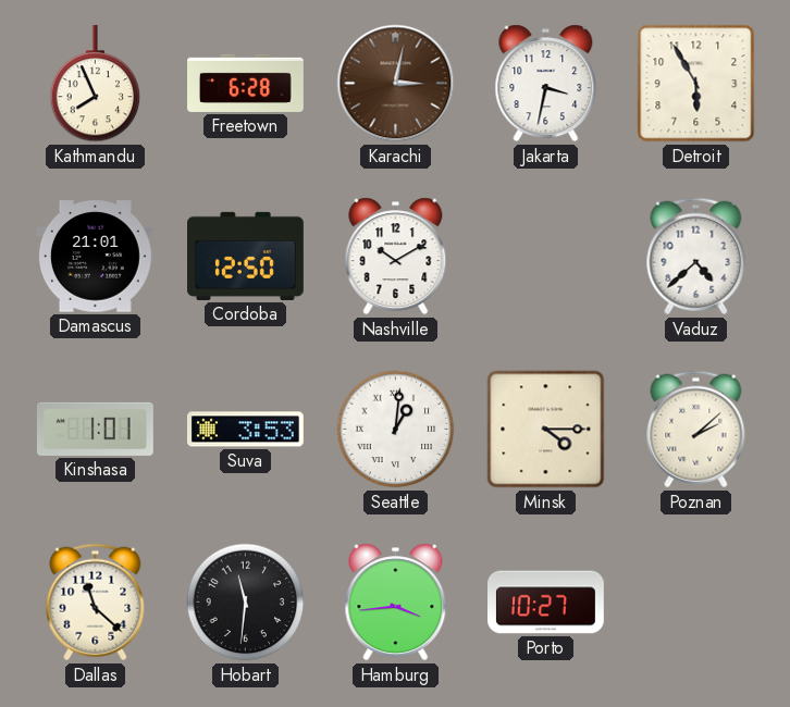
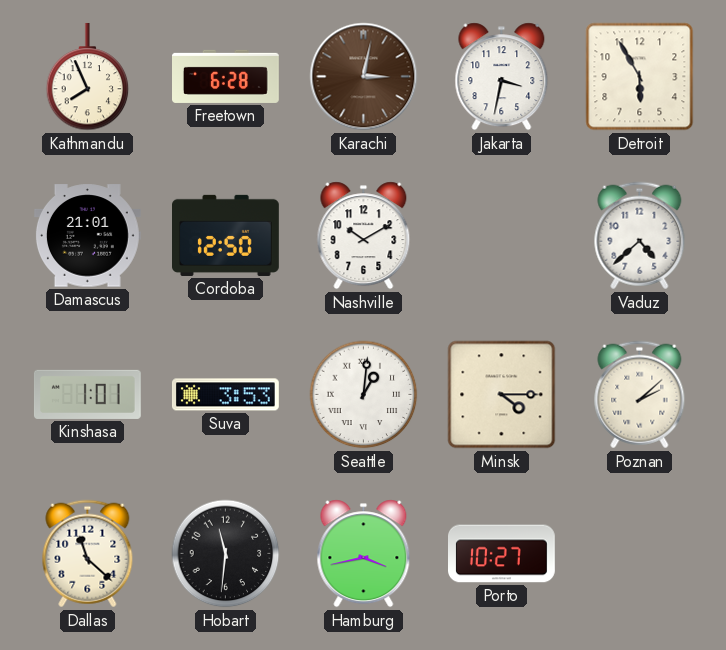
Hamburg: 3:44 -> 3:43 (364, 554)
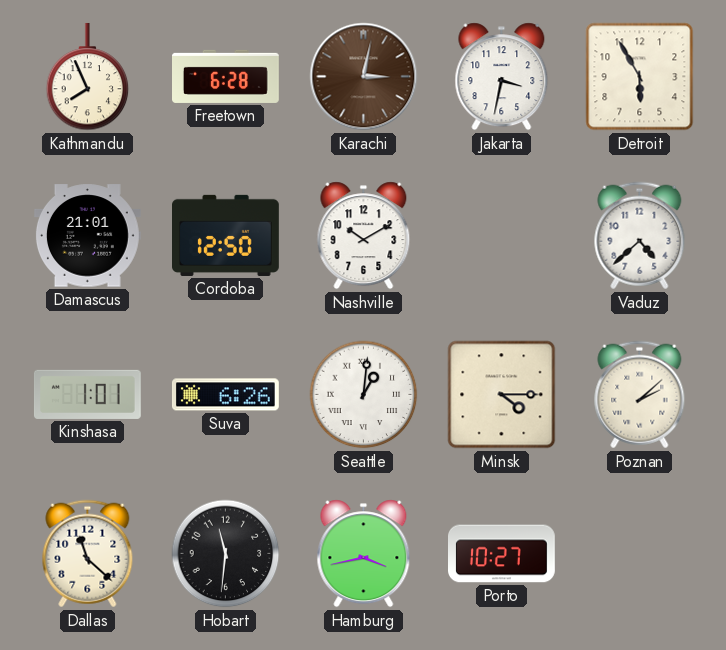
Suva: 3:53 -> 6:26 (225, 395)
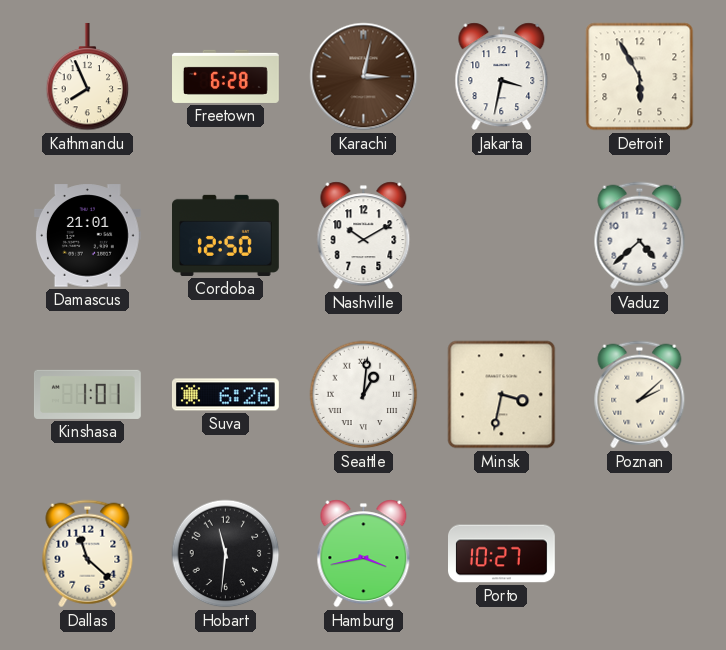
Minsk: 4:15 -> 3:32 (502, 395)
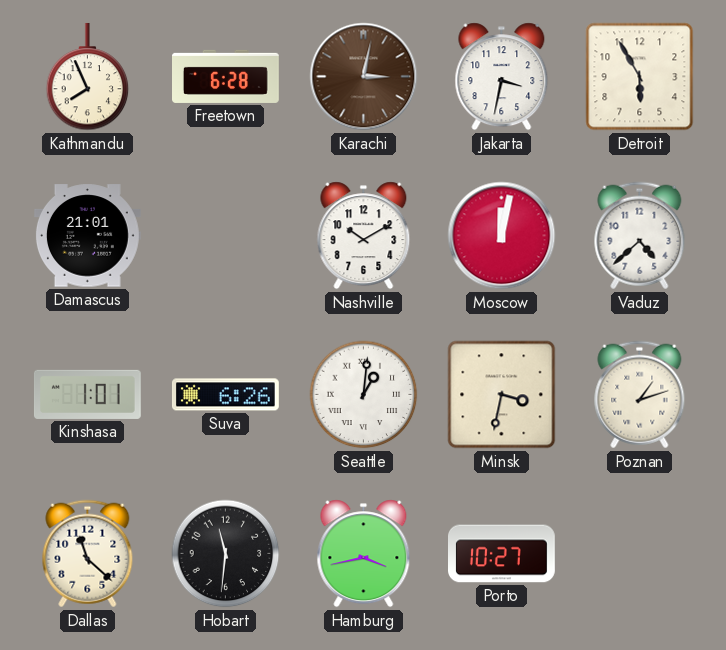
Cordoba: 12:50 -> none (226, 235)
Moscow: none -> 12:02 (502, 236)
Poznan: 2:08 -> 1:12 (640, 395)
